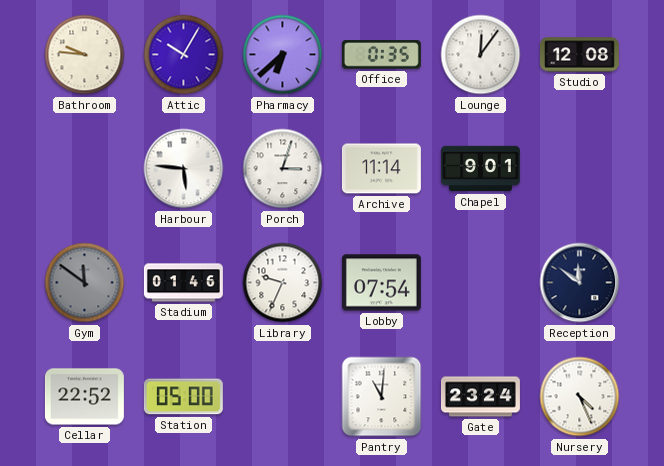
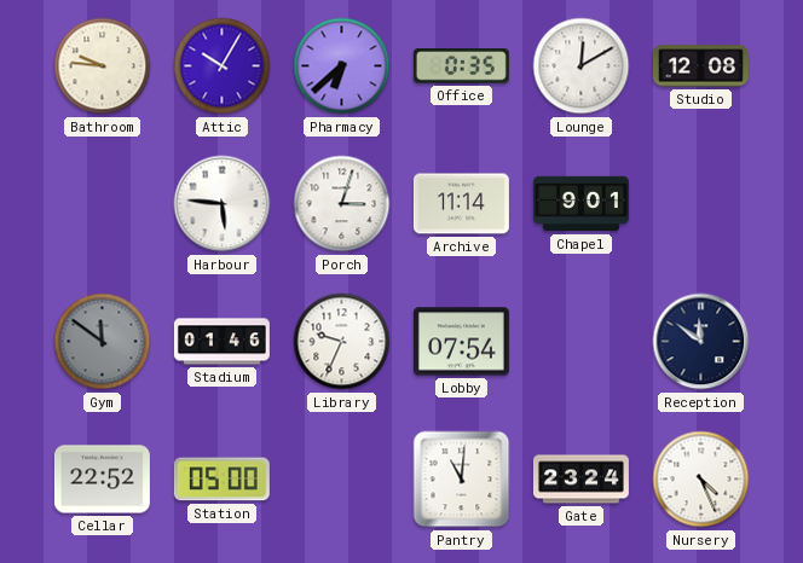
Lounge: 12:06 -> 12:10 (582, 66)
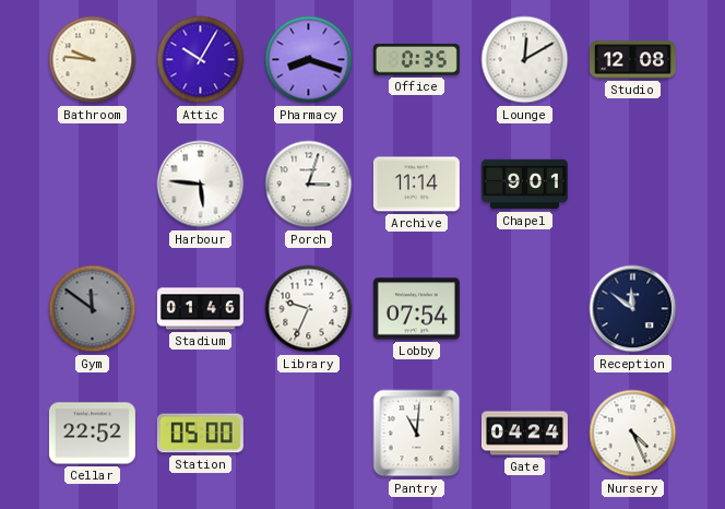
Pharmacy: 6:38 -> 8:18 (309, 60)
Gate: 23:24 -> 04:24 (524, 434)
